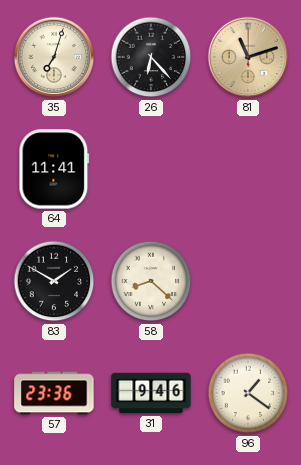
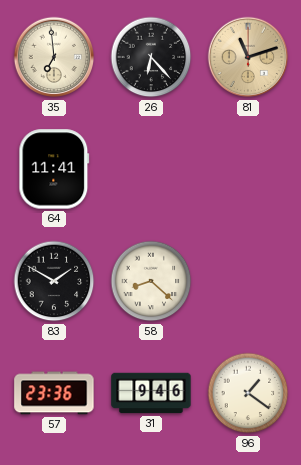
35: 7:03 -> 6:59 (54, 57)
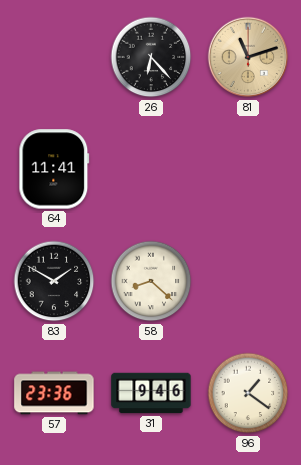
35: 6:59 -> none (54, 57)
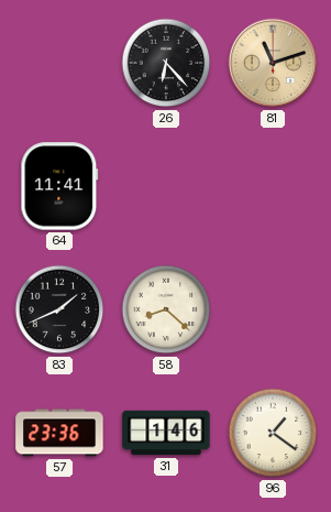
83: 1:50 -> 1:41 (59, 309)
31: 9:46 -> 1:46 (166, 433)
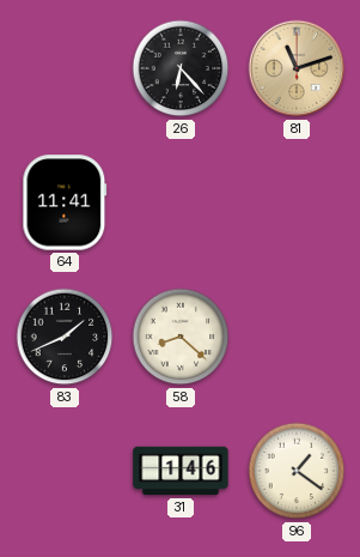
57: 23:36 -> none (59, 433)
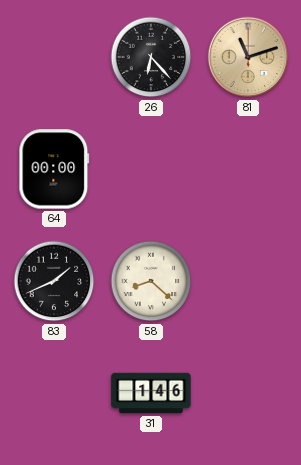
64: 11:41 -> 00:00 (54, 169)
96: 1:21 -> none (297, 471)
